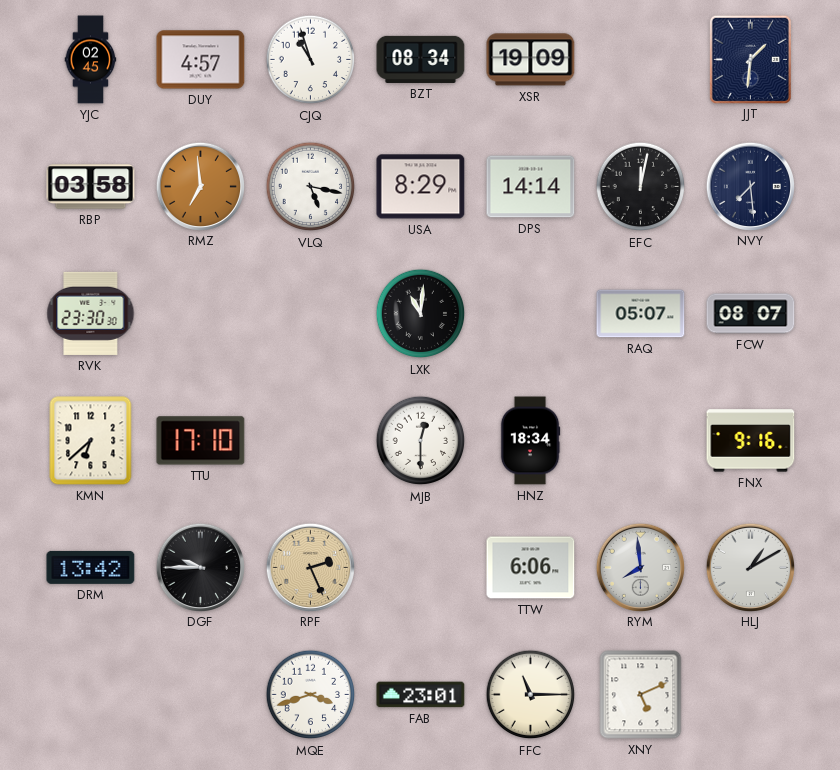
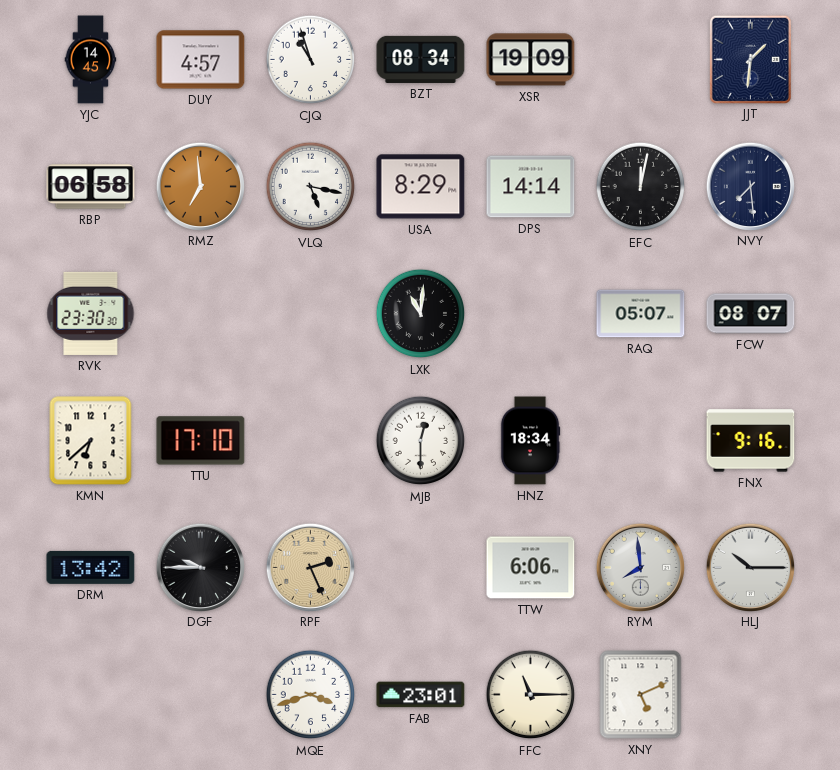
YJC: 02:45 -> 14:45 (91, 60)
RBP: 03:58 -> 06:58 (91, 187)
HLJ: 1:10 -> 10:15 (750, 567)
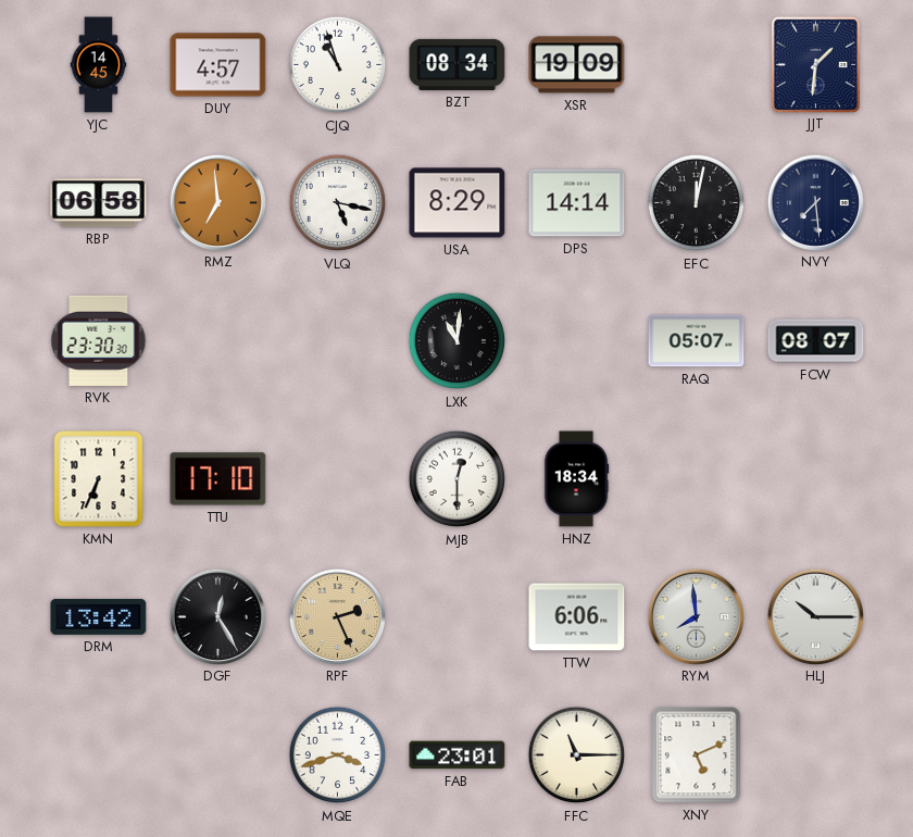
KMN: 6:38 -> 6:34 (99, 479)
FNX: 9:16 -> none (751, 441)
DGF: 9:45 -> 12:25 (217, 616)
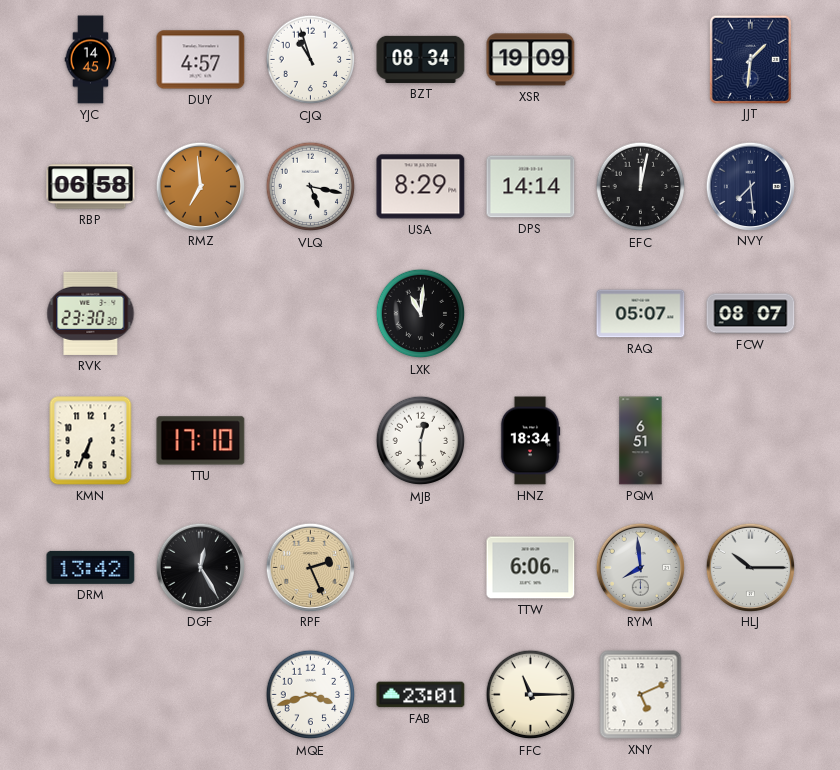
PQM: none -> 6:51 (641, 441)
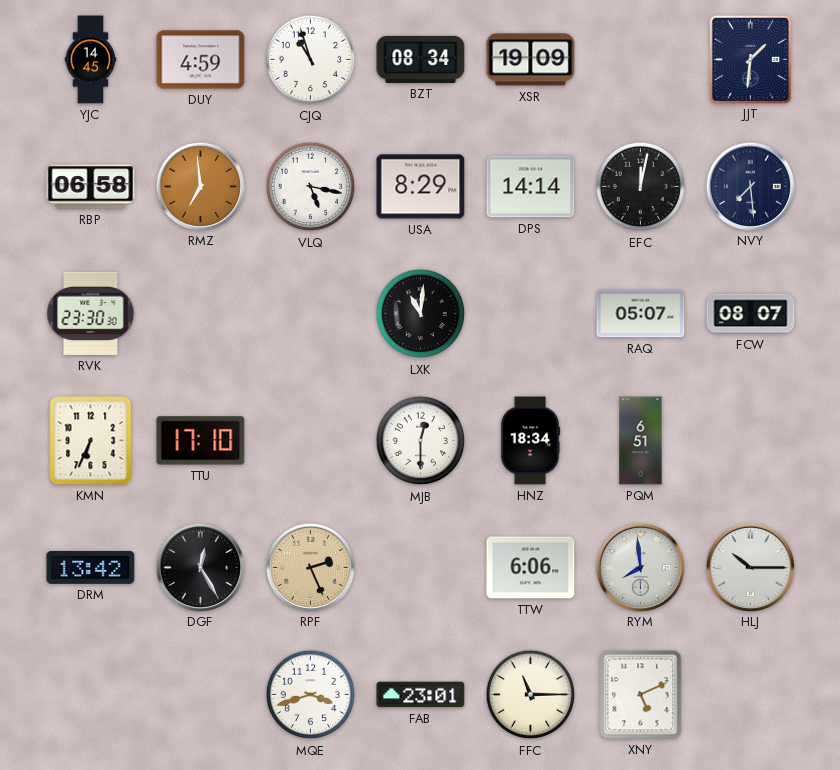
DUY: 4:57 -> 4:59 (201, 60)
